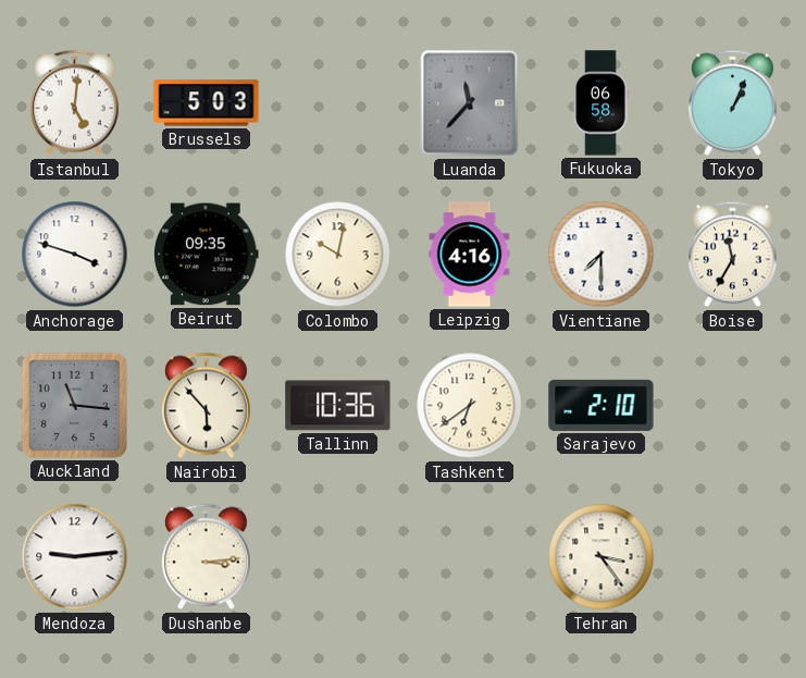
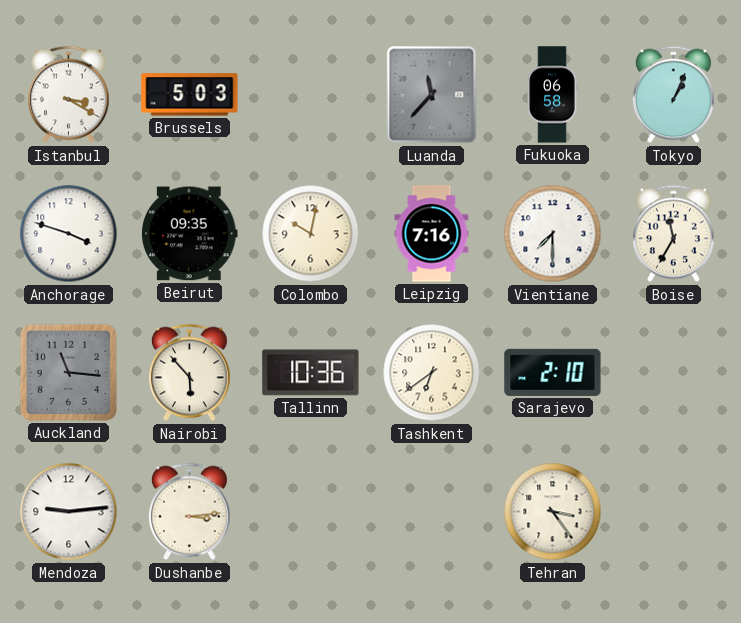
Istanbul: 5:01 -> 3:20 (69, 95)
Leipzig: 4:16 -> 7:16 (432, 234)
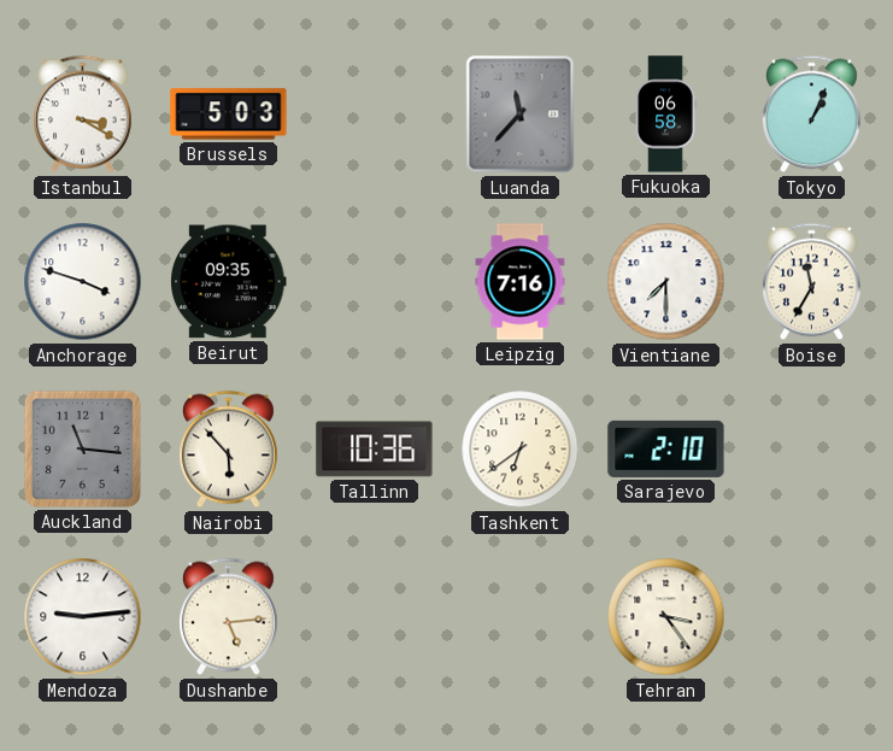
Colombo: 10:02 -> none (311, 234)
Dushanbe: 3:14 -> 5:14 (229, 617)
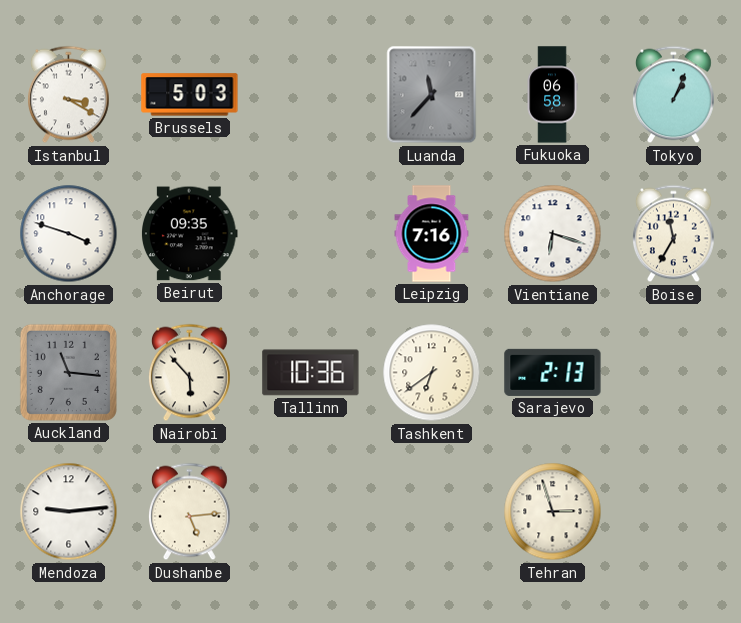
Vientiane: 7:30 -> 6:18 (553, 234)
Sarajevo: 2:10 -> 2:13 (553, 372)
Tehran: 3:24 -> 2:57 (553, 512)
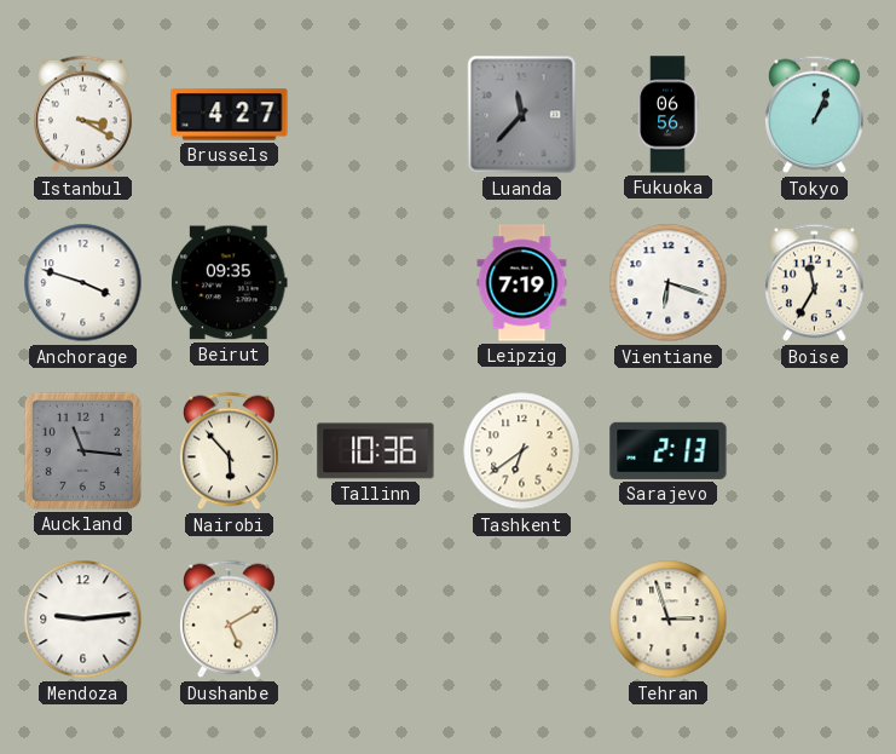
Brussels: 5:03 -> 4:27 (230, 115)
Fukuoka: 06:58 -> 06:56 (667, 115)
Leipzig: 7:16 -> 7:19 (522, 283)
Dushanbe: 5:14 -> 5:10 (230, 620)
